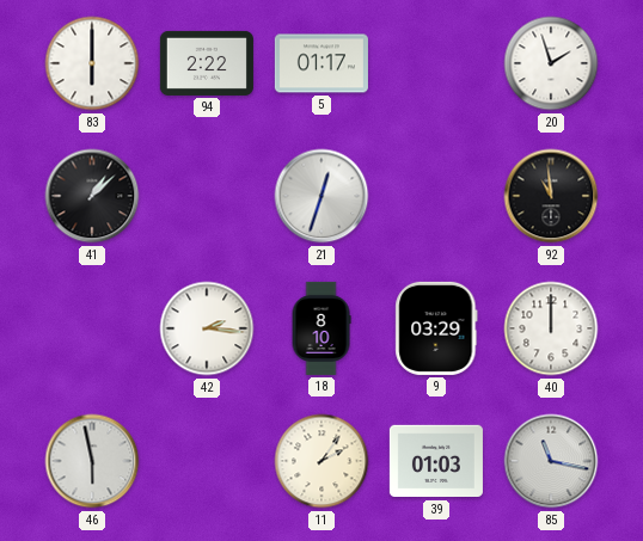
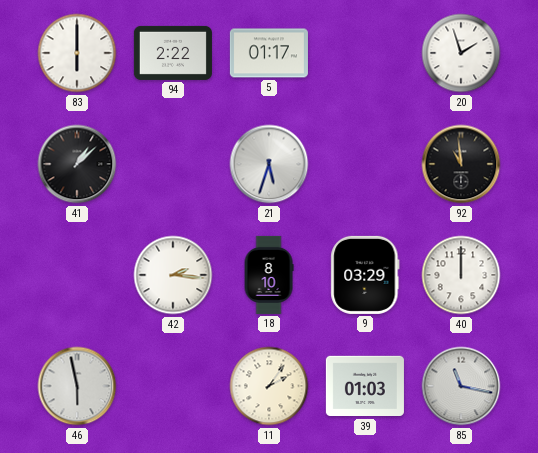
21: 12:33 -> 5:33 (269, 164)
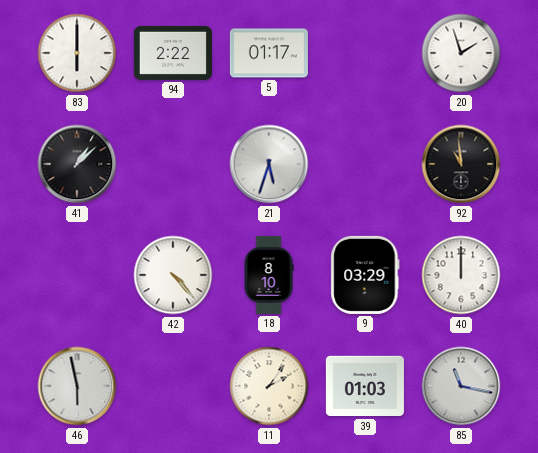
42: 2:16 -> 4:23 (173, 275)
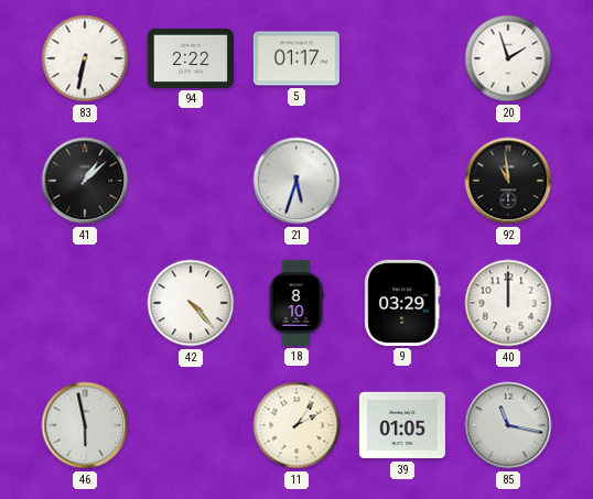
83: 6:00 -> 6:32 (85, 58)
39: 01:03 -> 01:05 (402, 425)
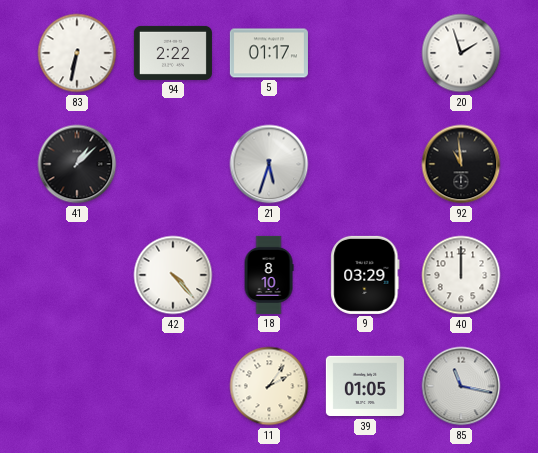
46: 5:58 -> none (85, 425)
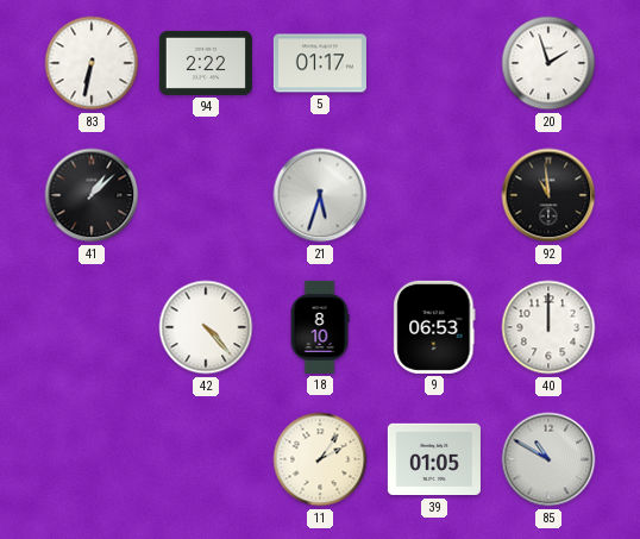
9: 03:29 -> 06:53 (434, 327)
85: 11:17 -> 10:50 (548, 459)
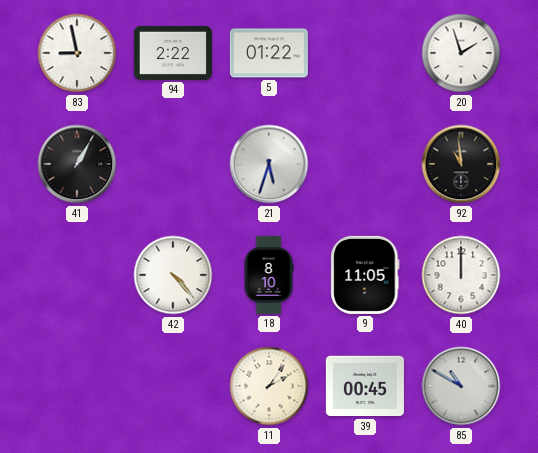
83: 6:32 -> 8:58 (77, 53)
5: 01:17 -> 01:22 (269, 53)
41: 1:08 -> 1:05 (77, 164)
9: 06:53 -> 11:05 (365, 275)
39: 01:05 -> 00:45 (365, 386)
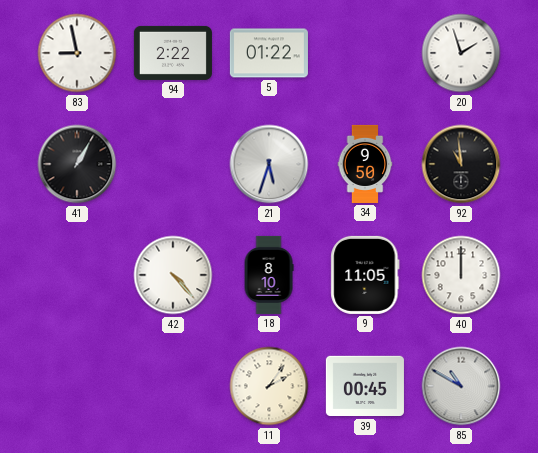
34: none -> 9:50 (365, 164)
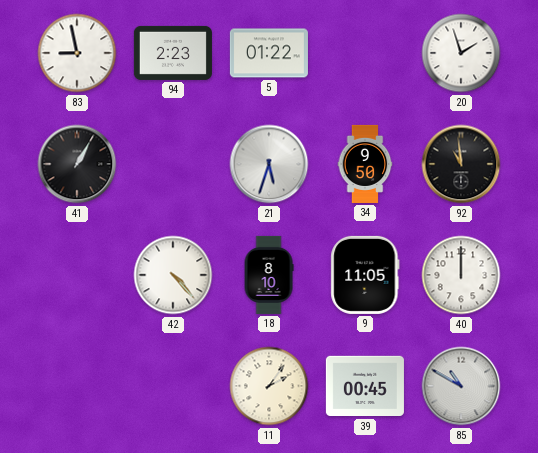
94: 2:22 -> 2:23 (173, 53)
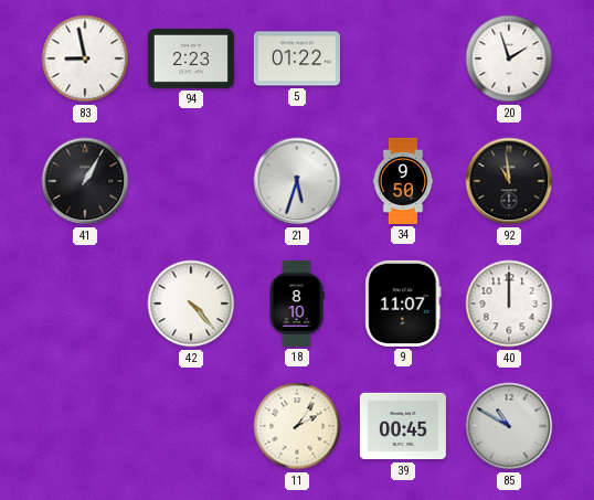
9: 11:05 -> 11:07 (403, 304)
